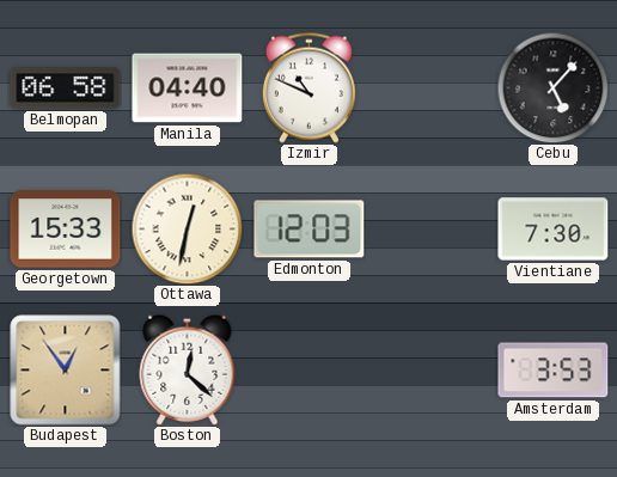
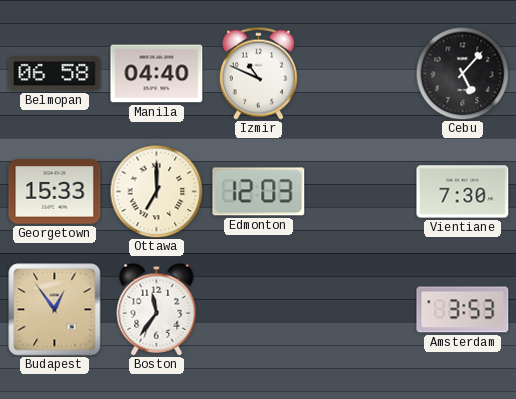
Ottawa: 12:32 -> 7:00 (156, 191)
Boston: 12:22 -> 11:36 (157, 309)
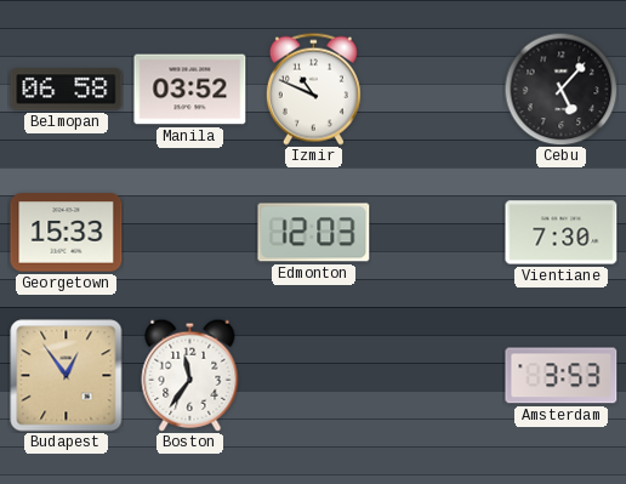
Manila: 04:40 -> 03:52 (190, 90)
Ottawa: 7:00 -> none (156, 191)
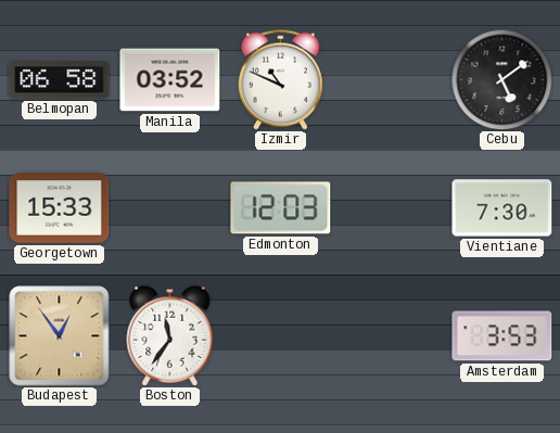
Cebu: 5:07 -> 5:09 (501, 79)
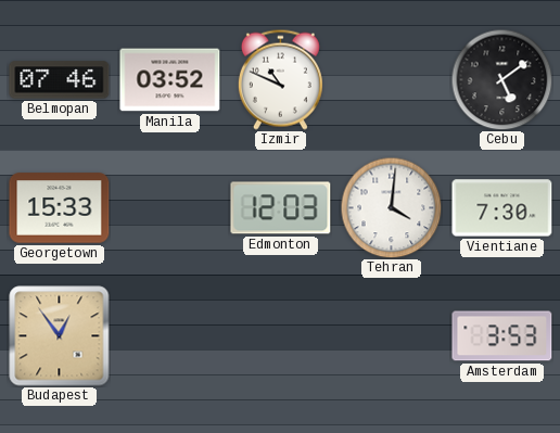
Belmopan: 06:58 -> 07:46 (60, 80)
Tehran: none -> 4:01 (391, 207)
Boston: 11:36 -> none (170, 335)
